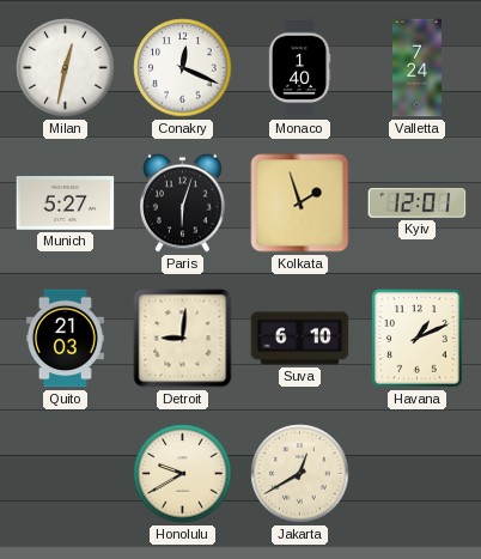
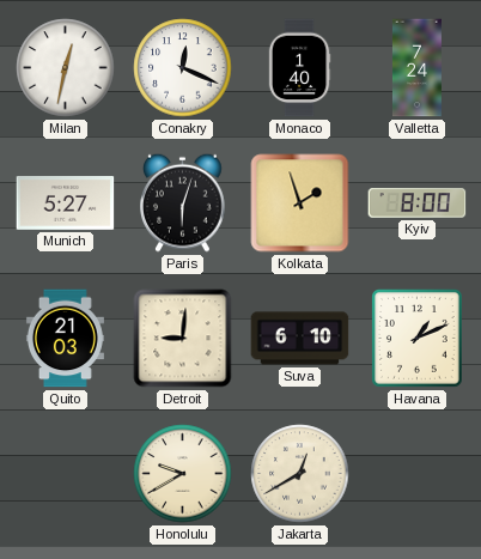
Kyiv: 12:01 -> 8:00 (418, 203)
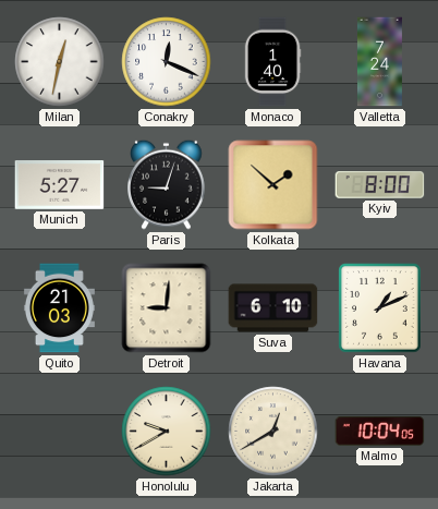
Paris: 6:03 -> 9:03 (167, 184)
Kolkata: 1:57 -> 1:52 (273, 185)
Malmo: none -> 10:04 (380, 432)
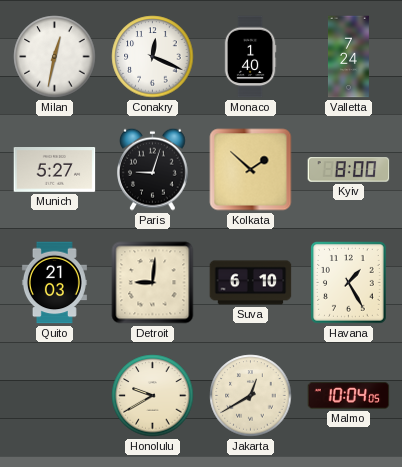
Havana: 1:11 -> 1:25 (349, 283)
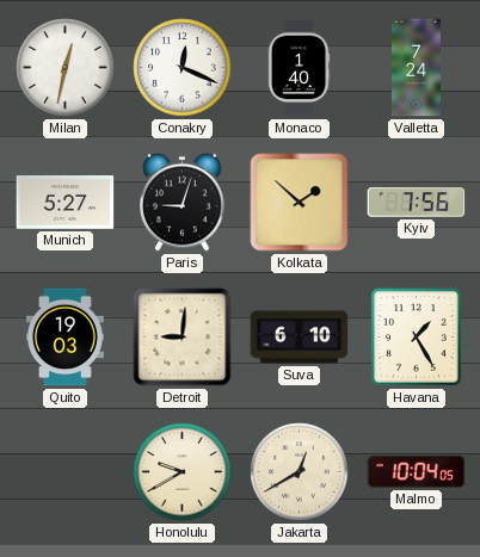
Kyiv: 8:00 -> 7:56 (417, 203)
Quito: 21:03 -> 19:03 (64, 338)
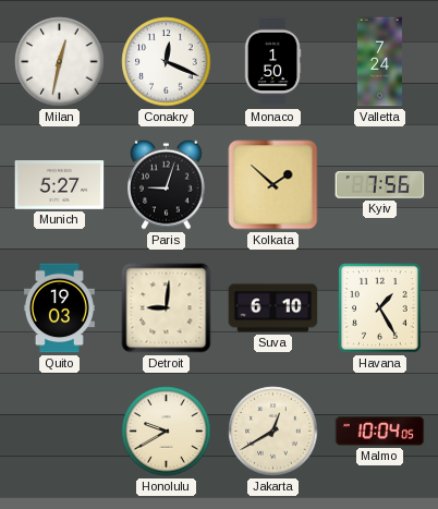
Monaco: 1:40 -> 1:50 (272, 62)
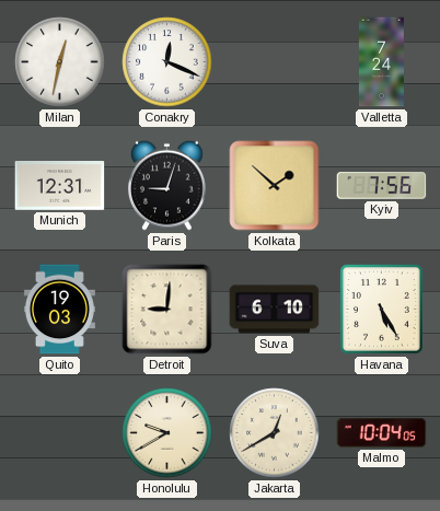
Monaco: 1:50 -> none (272, 62)
Munich: 5:27 -> 12:31 (60, 186)
Havana: 1:25 -> 5:25 (382, 310)
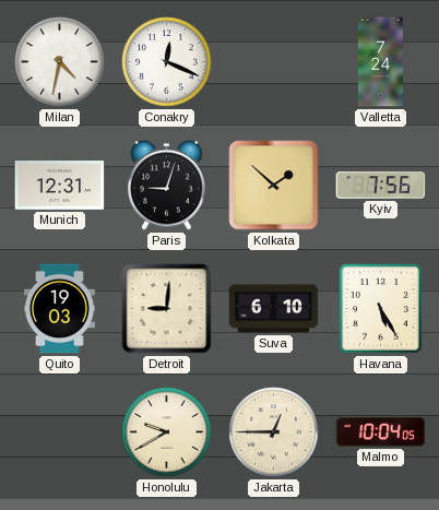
Milan: 12:32 -> 4:32 (60, 62)
Jakarta: 12:40 -> 12:45 (274, 432)
